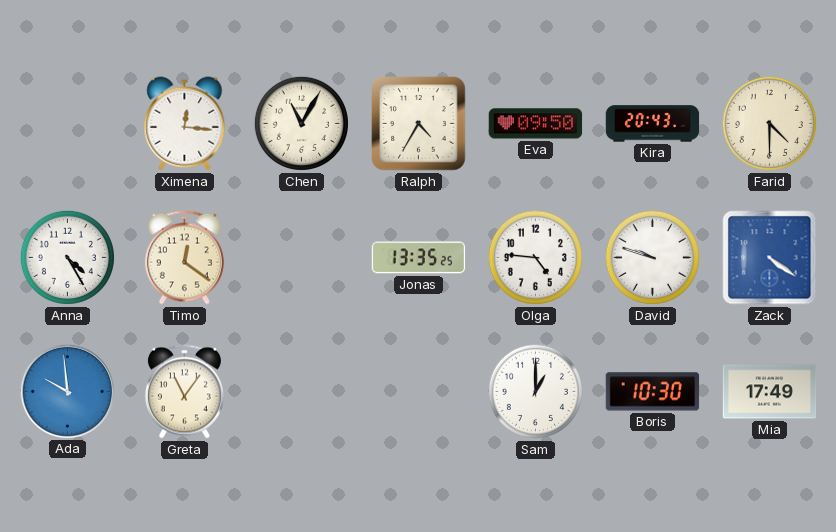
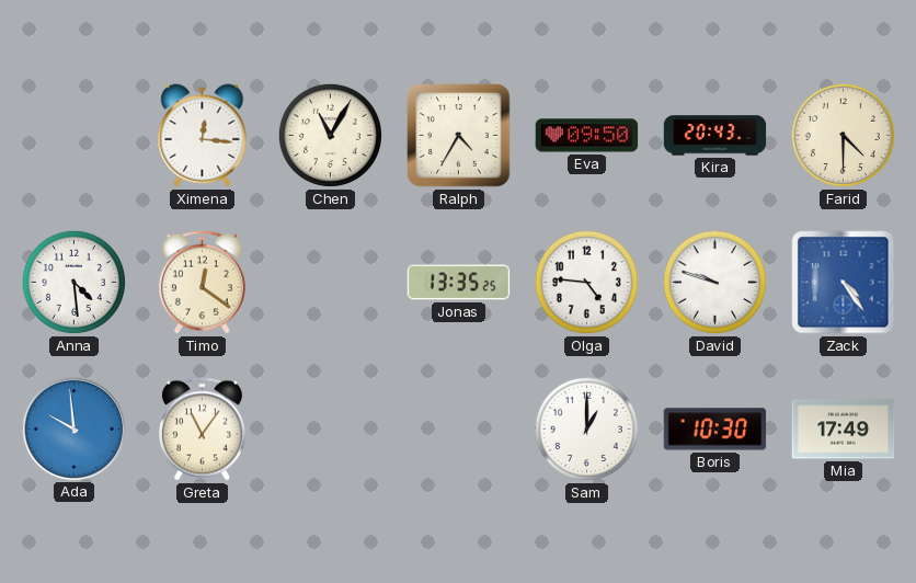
Anna: 4:25 -> 4:29 (73, 282)
Zack: 4:21 -> 4:24 (844, 283)
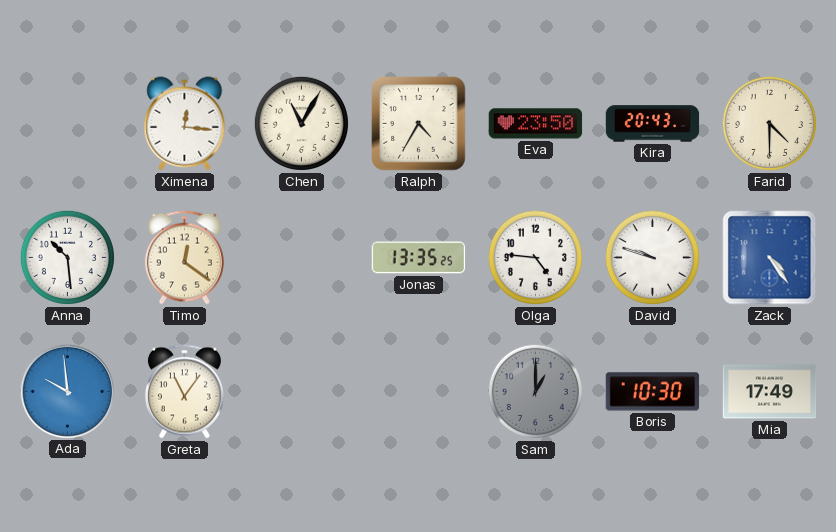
Eva: 09:50 -> 23:50 (536, 124)
Anna: 4:29 -> 10:29 (67, 257)
Sam dial: white -> grey (535, 391)
